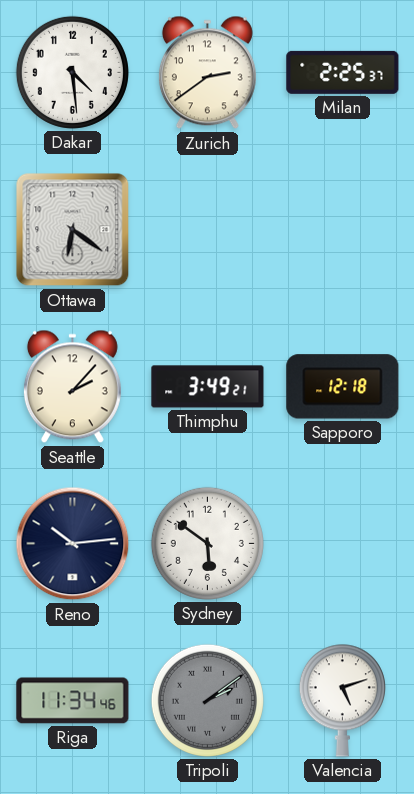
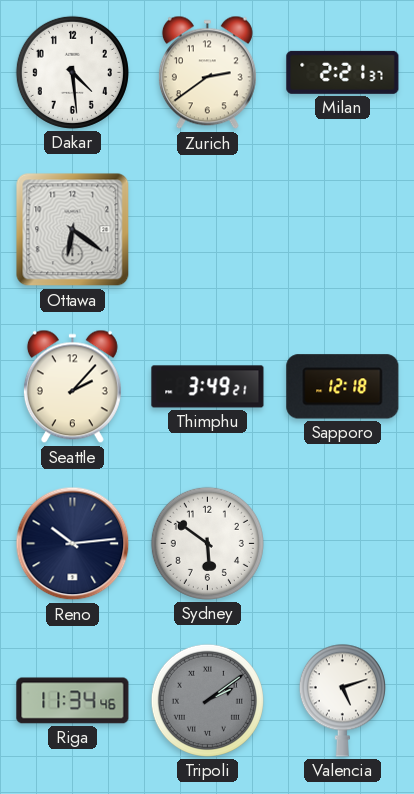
Milan: 2:25 -> 2:21 (343, 72)
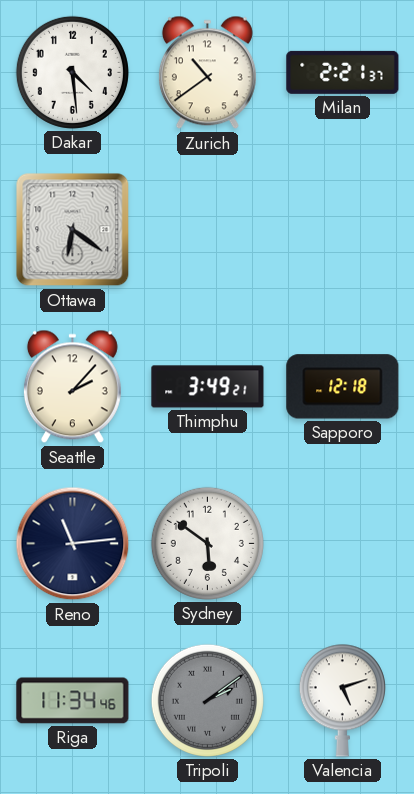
Zurich: 2:39 -> 10:39 (207, 73)
Reno: 10:14 -> 11:14 (73, 544)
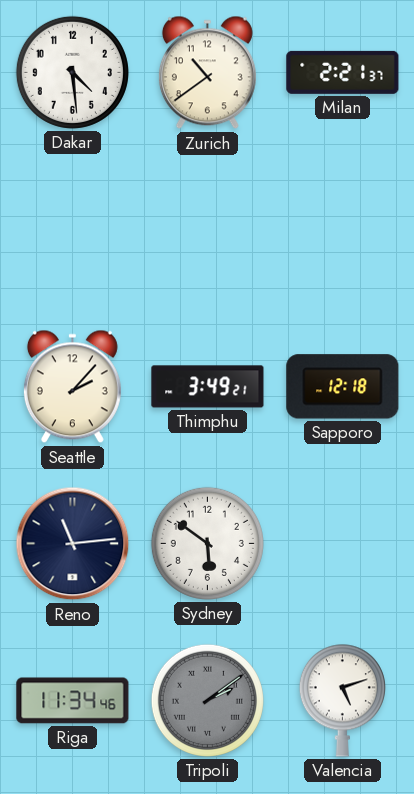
Ottawa: 6:21 -> none (73, 230)
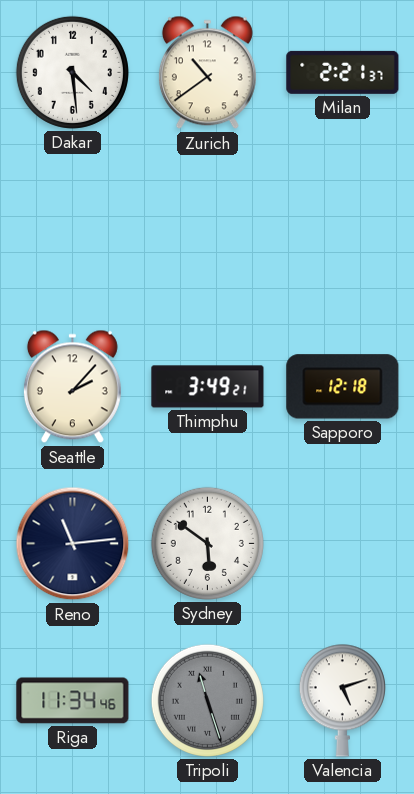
Tripoli: 2:09 -> 11:27 (207, 700)
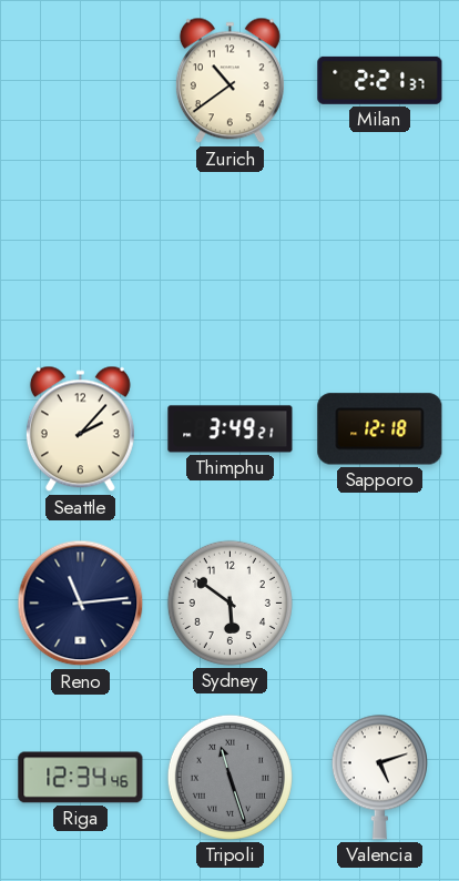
Dakar: 4:29 -> none (72, 72)
Riga: 11:34 -> 12:34 (81, 778)
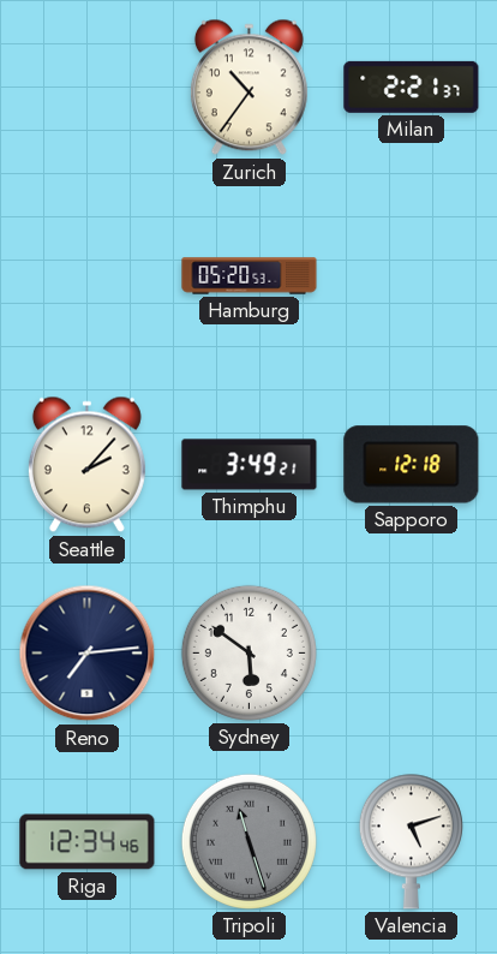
Zurich: 10:39 -> 10:36 (248, 88)
Hamburg: none -> 05:20 (250, 276)
Reno: 11:14 -> 7:14 (88, 654)
